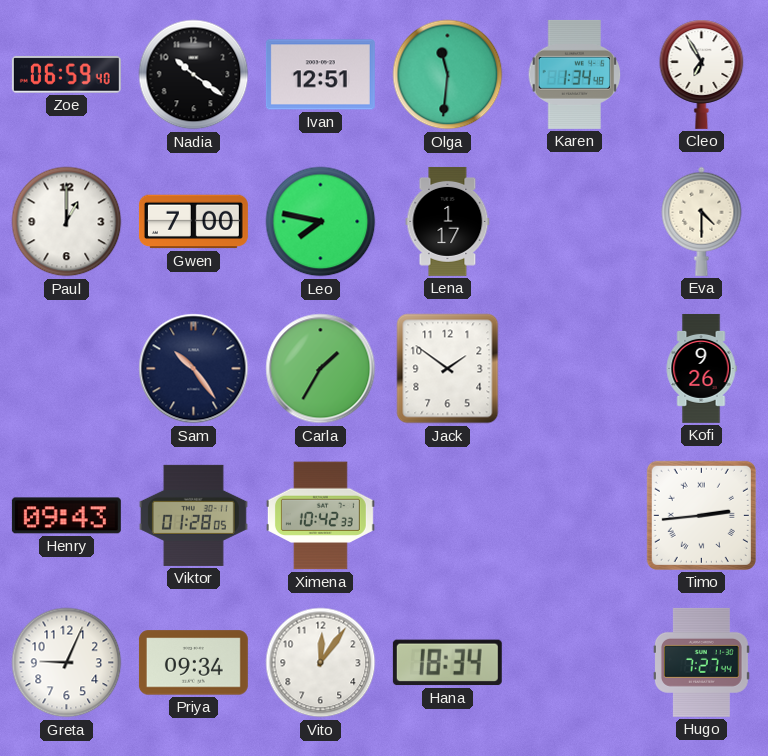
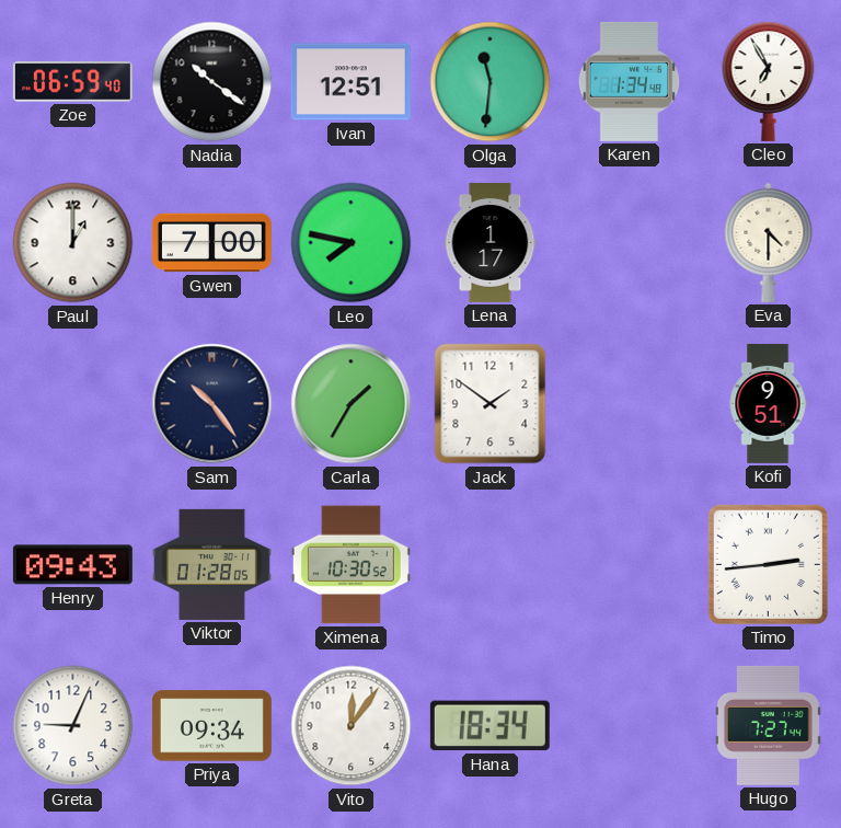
Kofi: 9:26 -> 9:51 (768, 403)
Ximena: 10:42 -> 10:30 (350, 565)
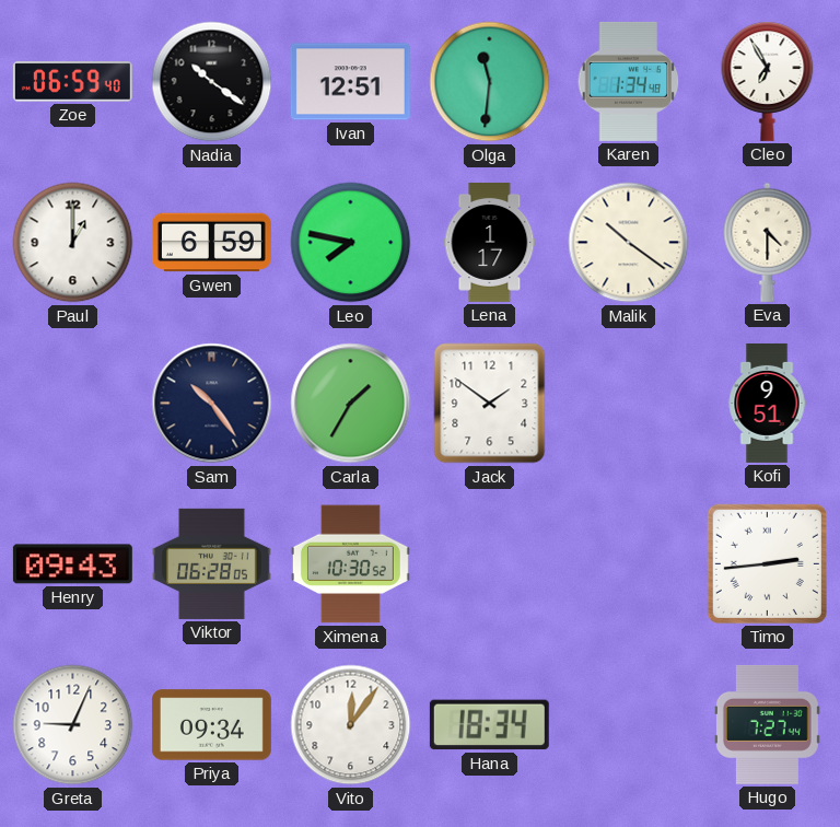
Gwen: 7:00 -> 6:59 (211, 243)
Malik: none -> 10:21 (629, 243)
Viktor: 01:28 -> 06:28 (211, 563)
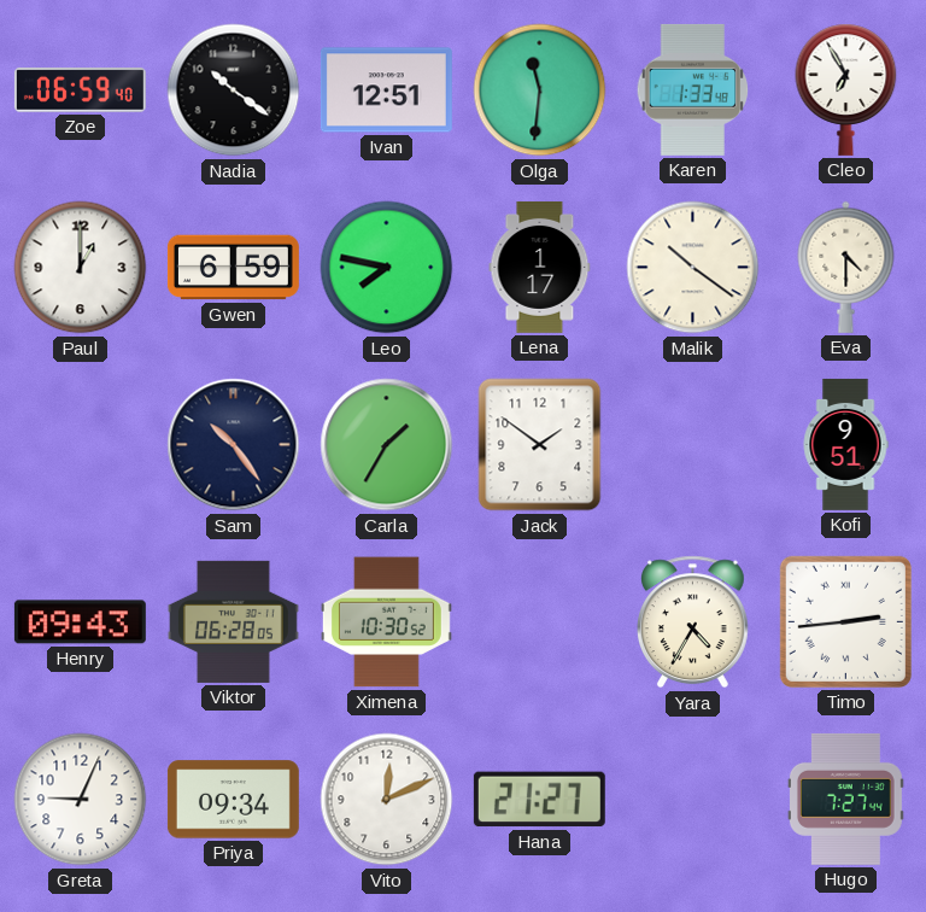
Karen: 1:34 -> 1:33 (693, 89)
Yara: none -> 4:35 (692, 622)
Vito: 12:06 -> 12:11 (387, 800)
Hana: 18:34 -> 21:27 (539, 800)
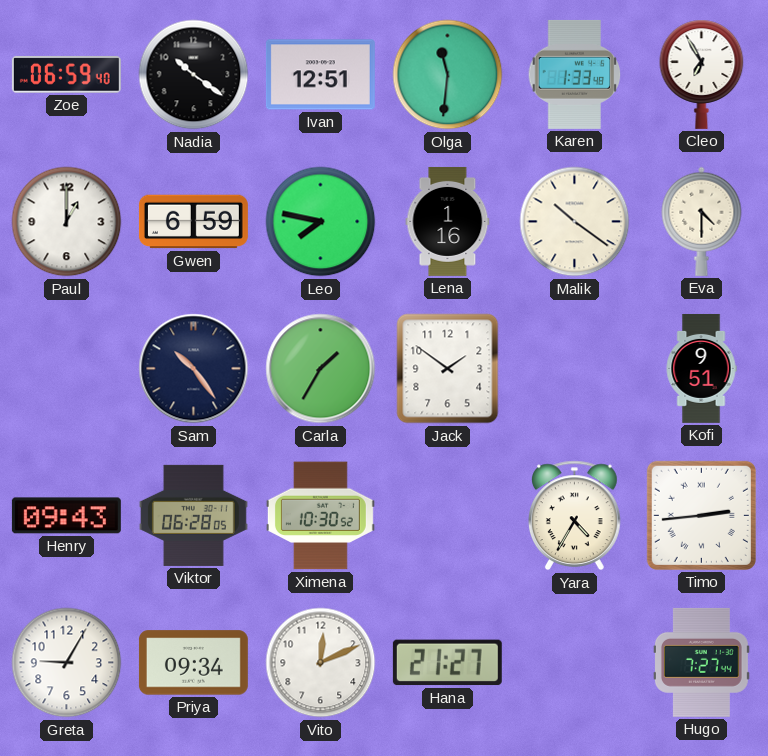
Lena: 1:17 -> 1:16 (448, 221)
Greta: 9:04 -> 9:05 (67, 663)
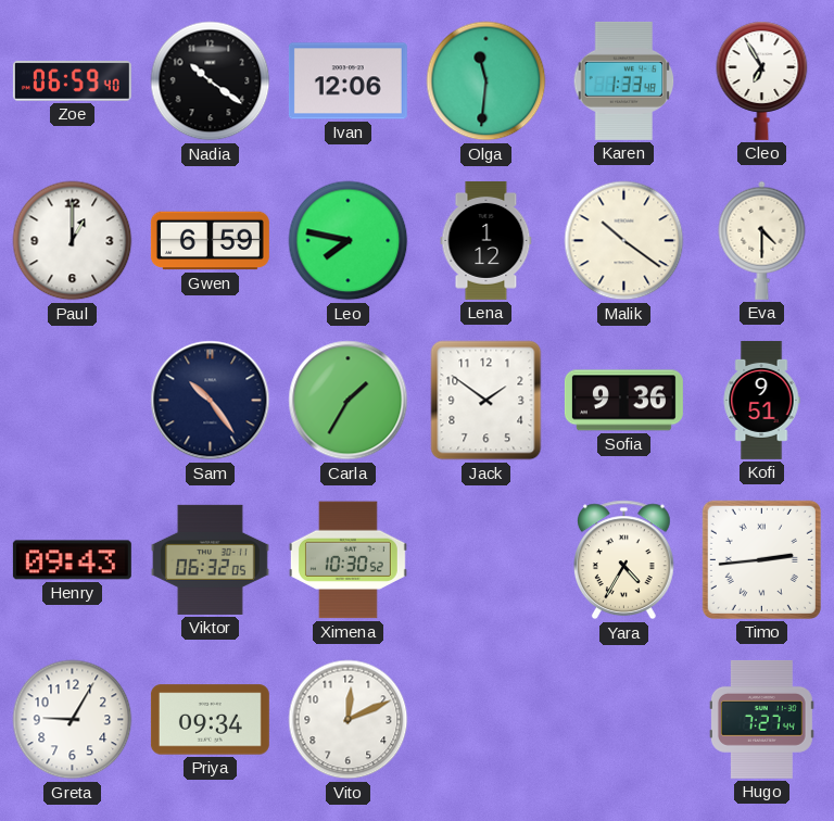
Ivan: 12:51 -> 12:06 (347, 81)
Lena: 1:16 -> 1:12 (486, 240)
Sofia: none -> 9:36 (623, 401)
Viktor: 06:28 -> 06:32 (210, 559)
Hana: 21:27 -> none (447, 663)
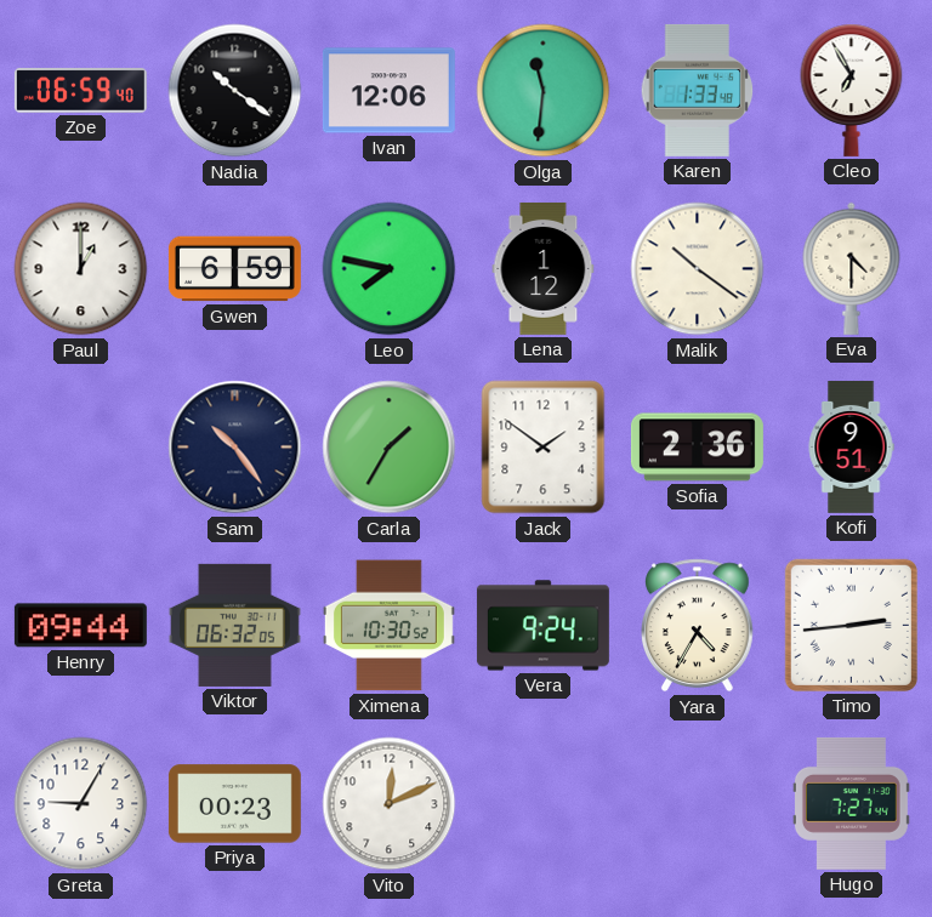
Sofia: 9:36 -> 2:36 (697, 448)
Henry: 09:43 -> 09:44 (80, 626)
Vera: none -> 9:24 (542, 626)
Priya: 09:34 -> 00:23 (234, 804)
